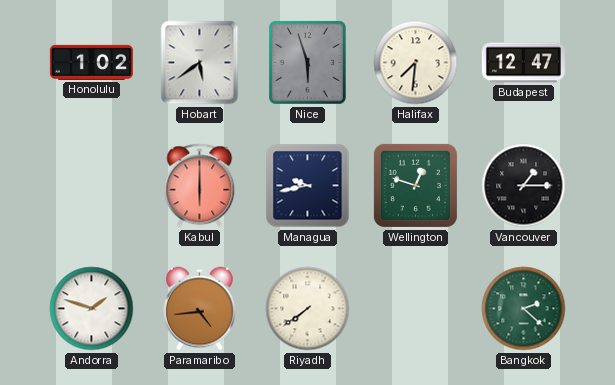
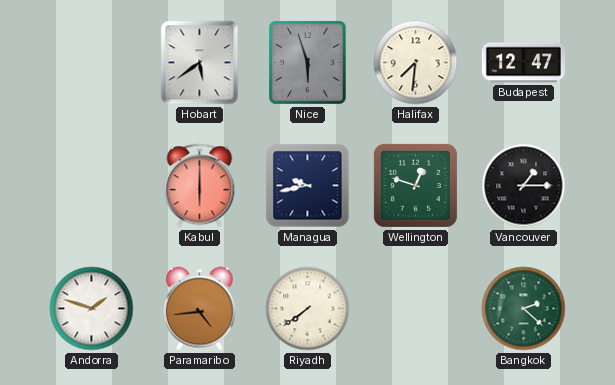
Honolulu: 1:02 -> none (91, 62)
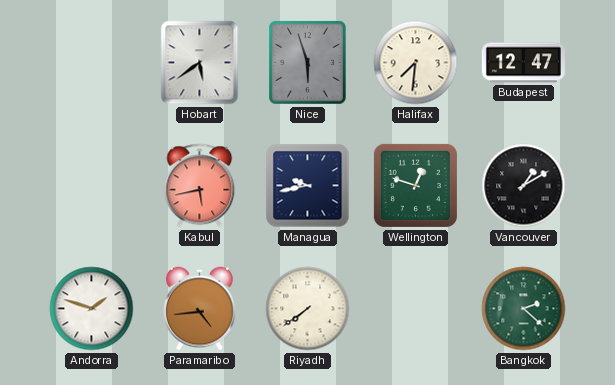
Kabul: 6:00 -> 5:43 (200, 186)
Vancouver: 1:15 -> 1:10 (524, 186)
